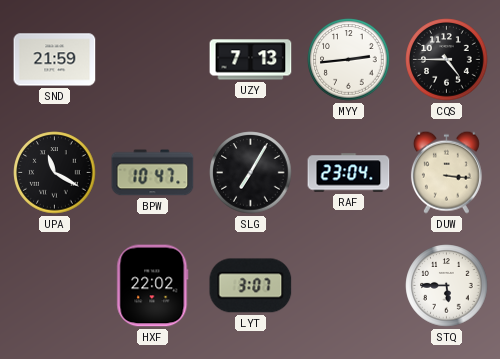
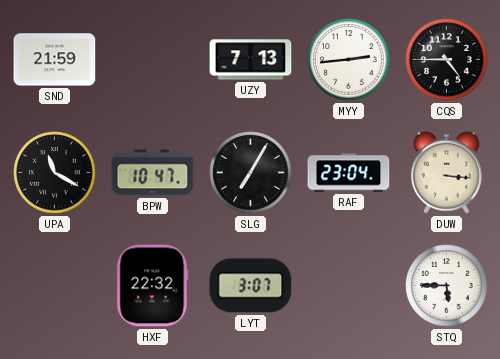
HXF: 22:02 -> 22:32 (153, 286)
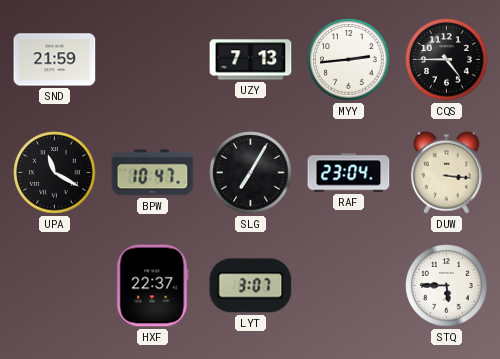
HXF: 22:32 -> 22:37 (153, 286)
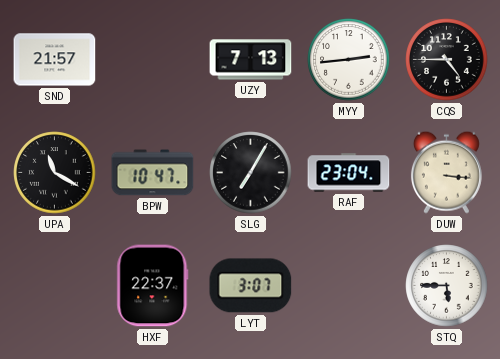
SND: 21:59 -> 21:57 (55, 60)
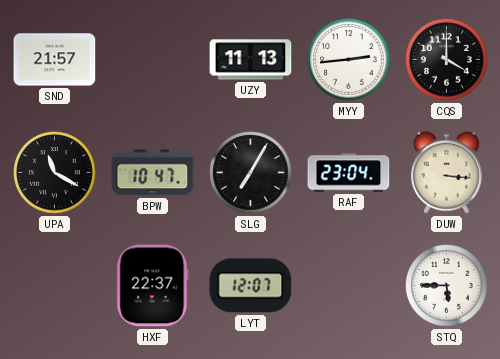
UZY: 7:13 -> 11:13 (251, 60)
CQS: 4:45 -> 4:00 (447, 60)
LYT: 3:07 -> 12:07 (251, 286)
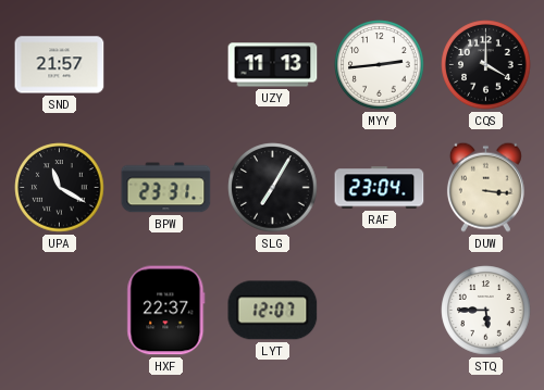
BPW: 10:47 -> 23:31 (166, 188)
